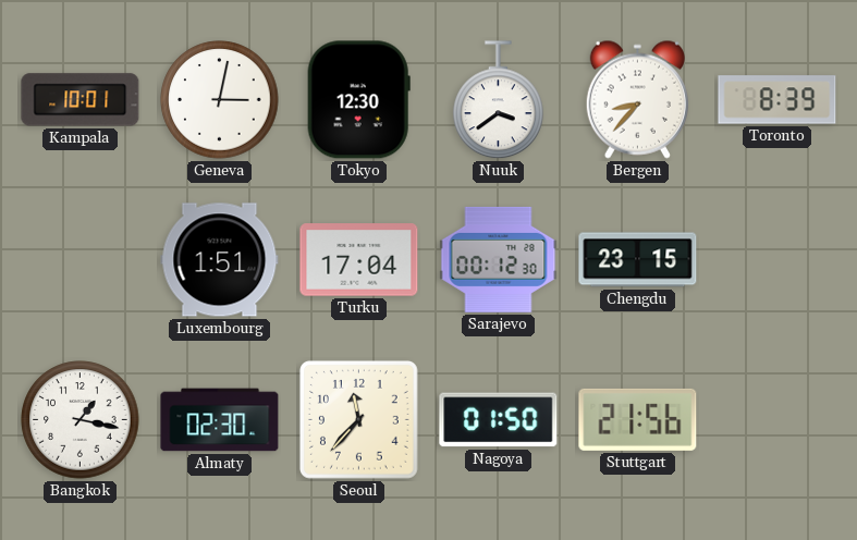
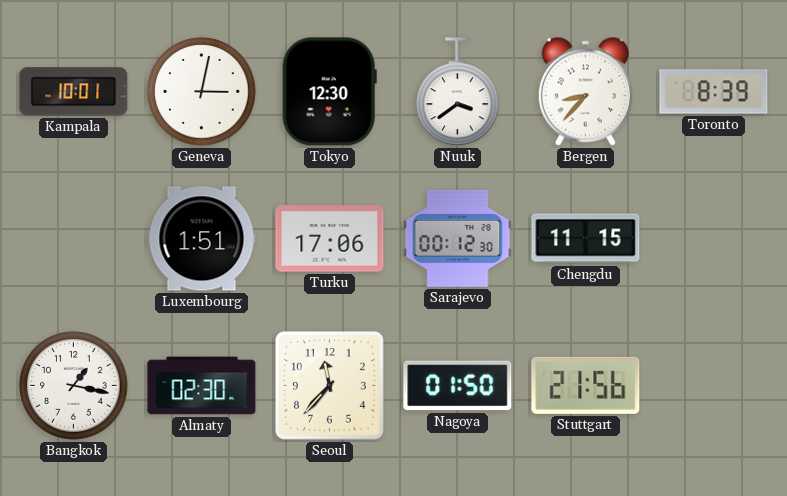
Turku: 17:04 -> 17:06 (330, 239)
Chengdu: 23:15 -> 11:15 (586, 239)
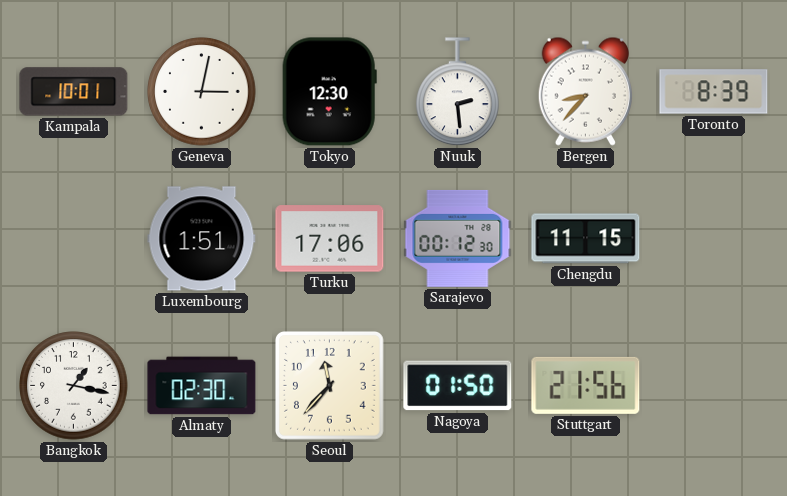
Nuuk: 3:39 -> 2:29 (458, 92)
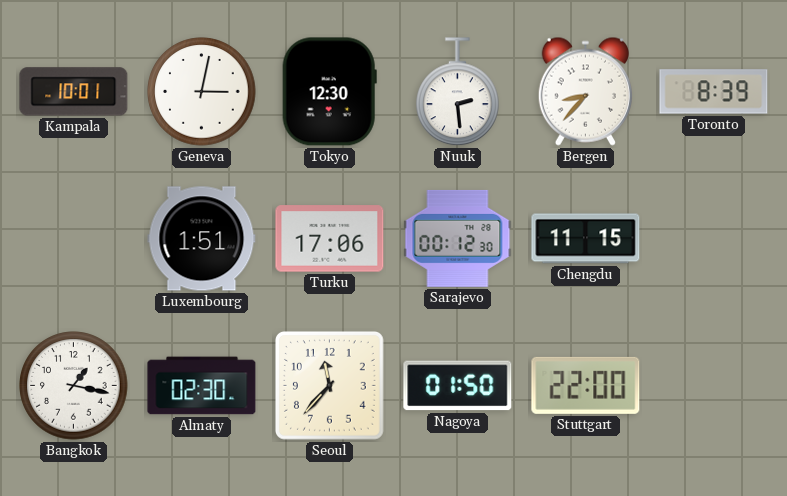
Stuttgart: 21:56 -> 22:00 (586, 385)
